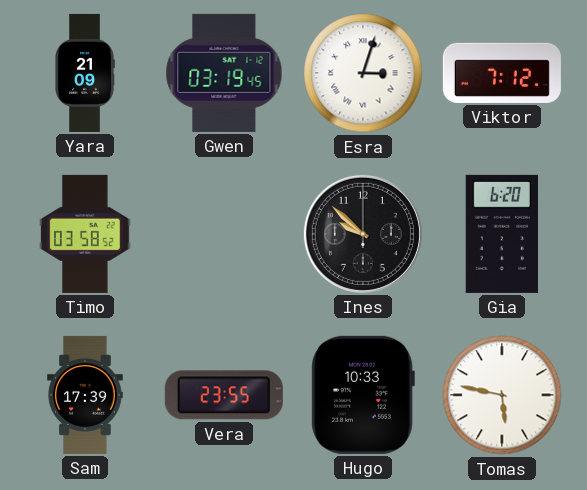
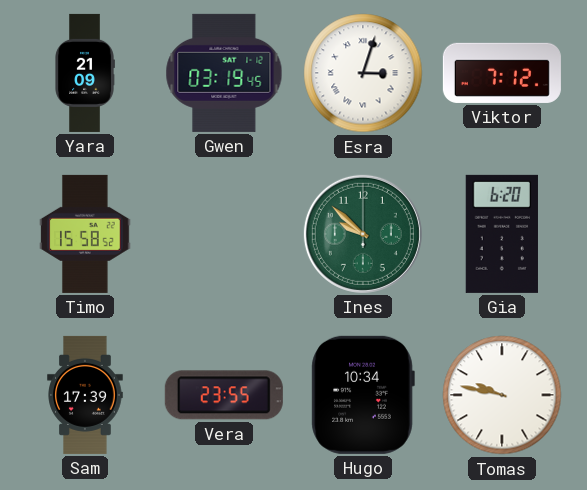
Timo: 03:58 -> 15:58 (85, 234)
Ines dial: black -> green (363, 234)
Hugo: 10:33 -> 10:34 (363, 395)
Tomas: 5:47 -> 9:47 (502, 395)
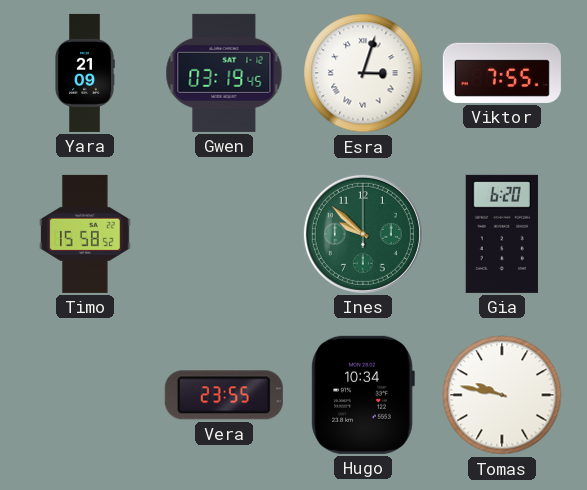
Viktor: 7:12 -> 7:55 (502, 73)
Sam: 17:39 -> none (85, 395)
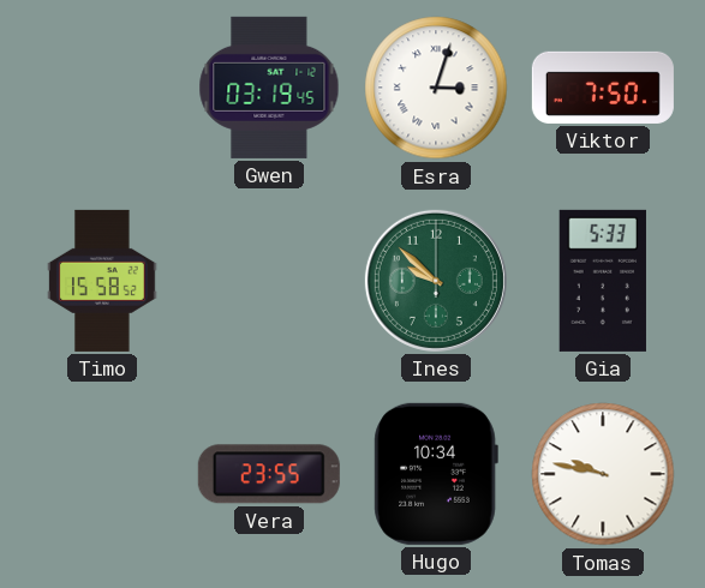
Yara: 21:09 -> none (85, 73)
Viktor: 7:55 -> 7:50 (603, 88)
Gia: 6:20 -> 5:33 (602, 281)
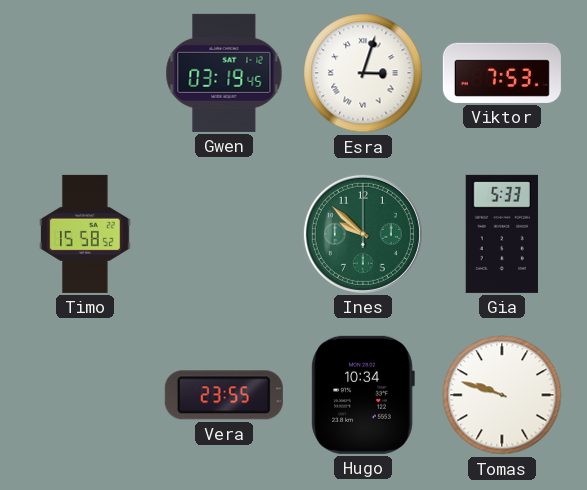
Viktor: 7:50 -> 7:53 (502, 73)
Tomas: 9:47 -> 9:48 (502, 395)
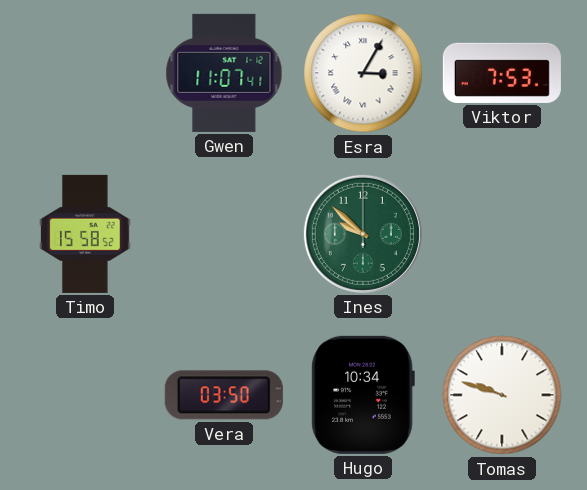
Gwen: 03:19 -> 11:07 (224, 73)
Esra: 3:03 -> 3:05 (363, 73)
Gia: 5:33 -> none (501, 234)
Vera: 23:55 -> 03:50 (224, 395)
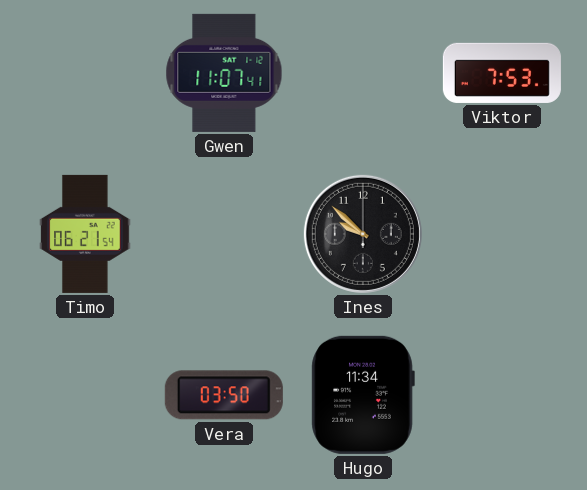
Esra: 3:05 -> none (363, 73)
Timo: 15:58 -> 06:21 (85, 234)
Ines dial: green -> black (363, 234)
Hugo: 10:34 -> 11:34 (363, 395)
Tomas: 9:48 -> none (502, 395)
